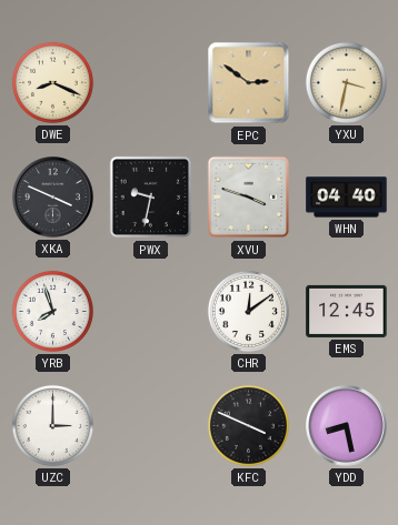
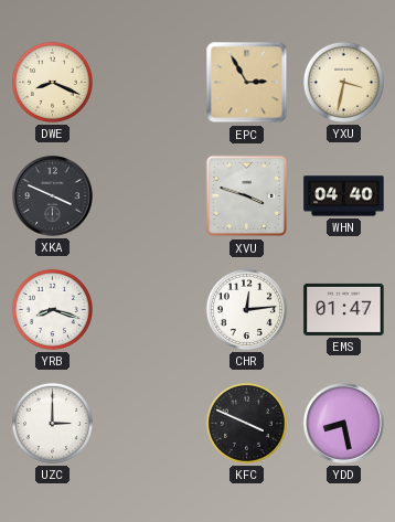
EPC: 2:51 -> 2:55 (247, 83)
PWX: 9:32 -> none (151, 198)
YRB: 7:57 -> 8:18 (52, 309)
CHR: 12:09 -> 12:14 (246, 309)
EMS: 12:45 -> 01:47 (344, 309)
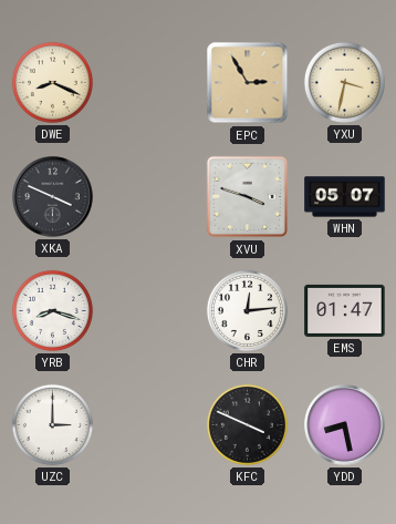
WHN: 04:40 -> 05:07 (345, 197)
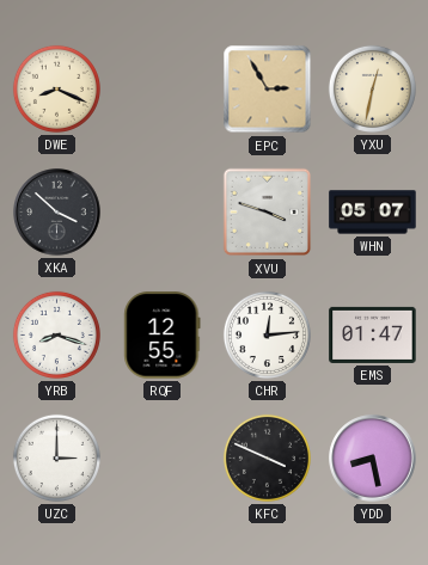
YXU: 3:32 -> 12:32 (372, 88)
XKA: 3:49 -> 3:52 (57, 213)
RQF: none -> 12:55 (163, 336)
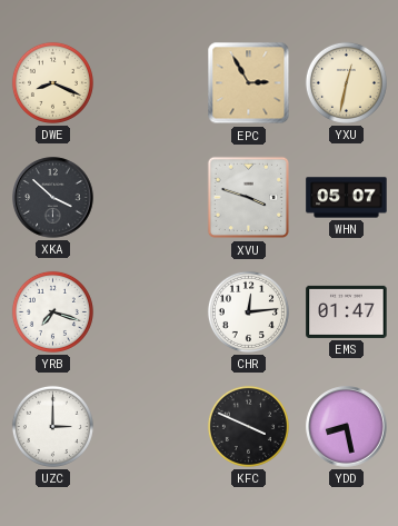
YRB: 8:18 -> 7:18 (52, 311)
RQF: 12:55 -> none (163, 336)
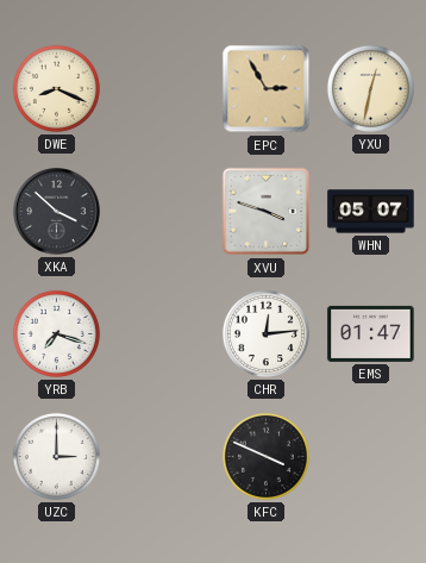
YDD: 8:28 -> none (347, 427)
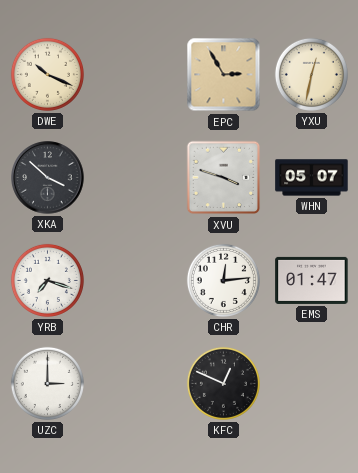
DWE: 8:19 -> 10:19 (47, 74)
KFC: 3:49 -> 12:49 (223, 383)
